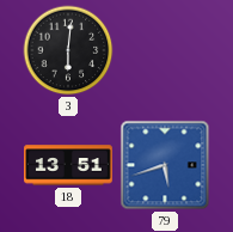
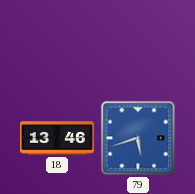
3: 6:01 -> none (68, 50)
18: 13:51 -> 13:46 (58, 138)
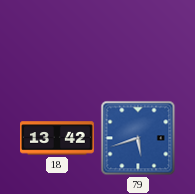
18: 13:46 -> 13:42 (58, 138)
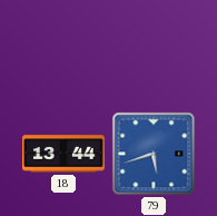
18: 13:42 -> 13:44 (65, 154)
